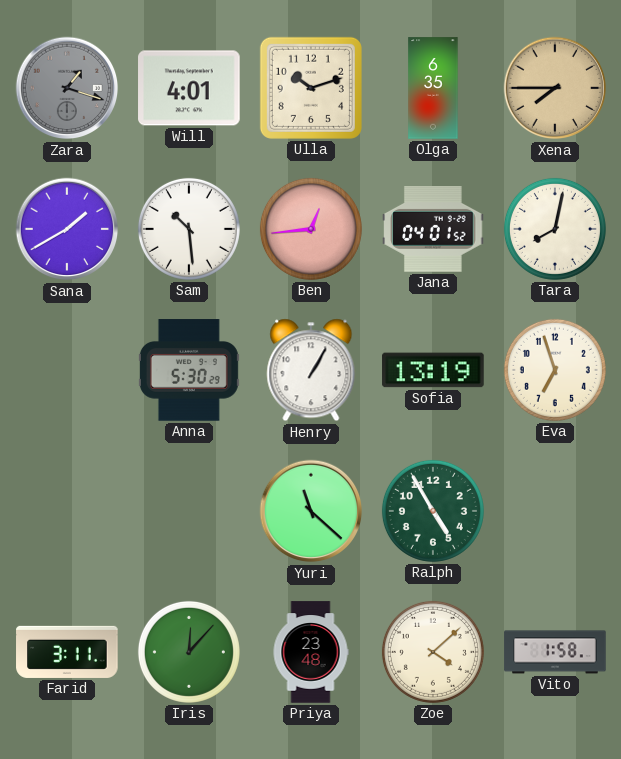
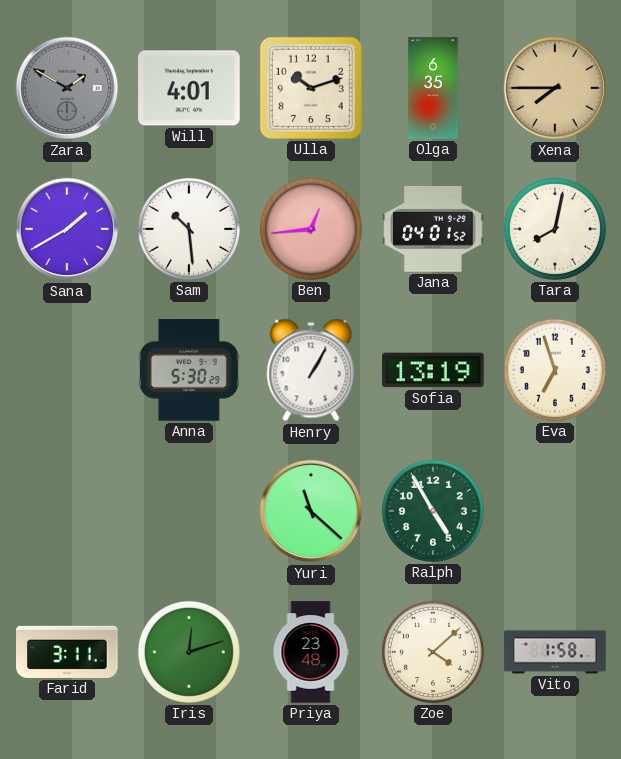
Zara: 1:18 -> 1:50 (67, 88)
Iris: 12:07 -> 12:12 (189, 652)
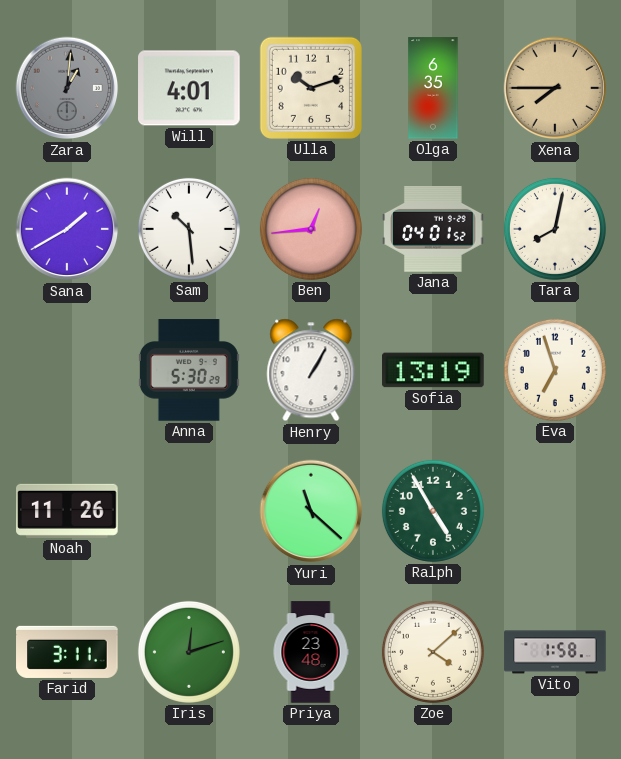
Zara: 1:50 -> 1:01 (67, 88)
Noah: none -> 11:26 (67, 511)
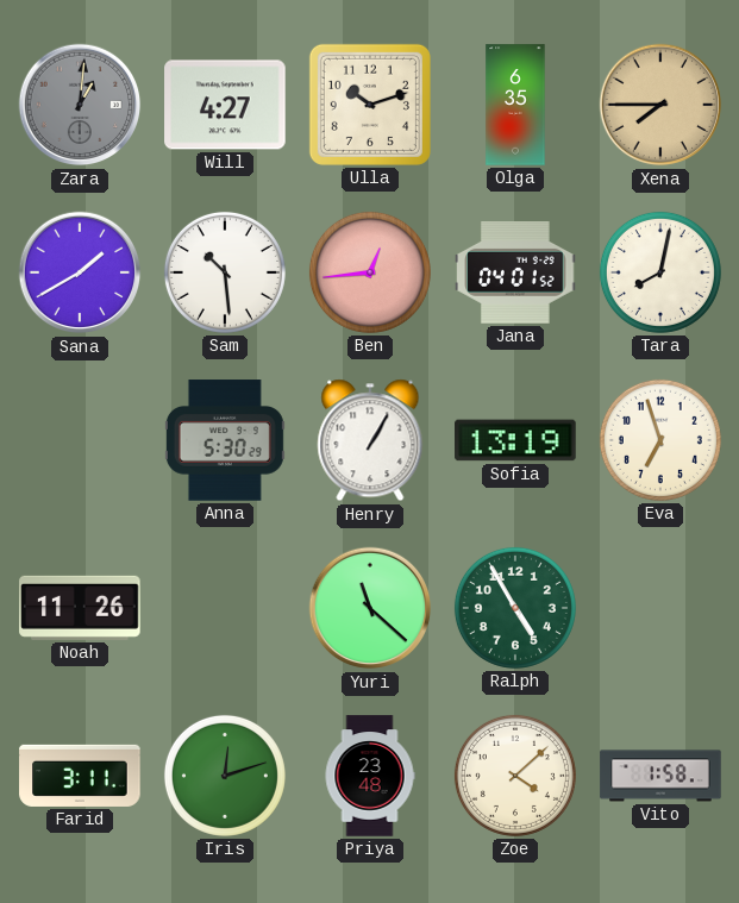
Will: 4:01 -> 4:27 (225, 105)
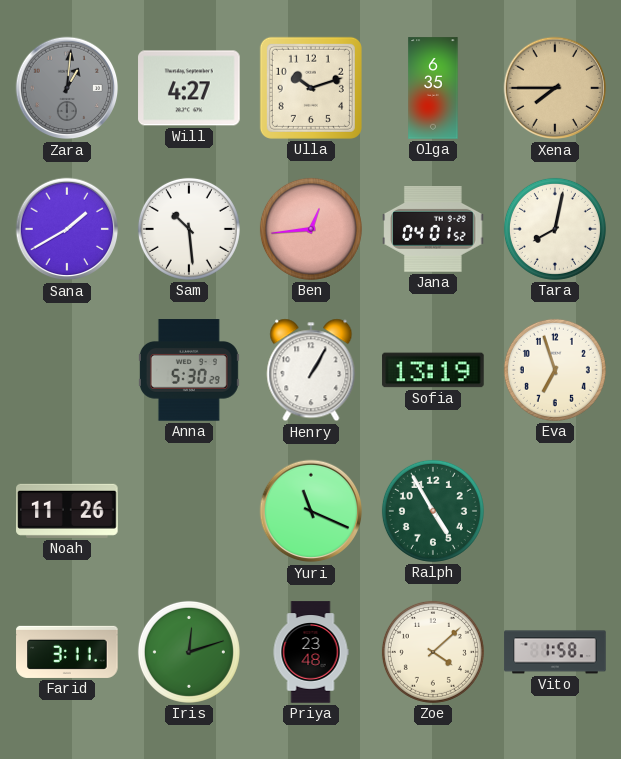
Yuri: 11:22 -> 11:19 (311, 511)
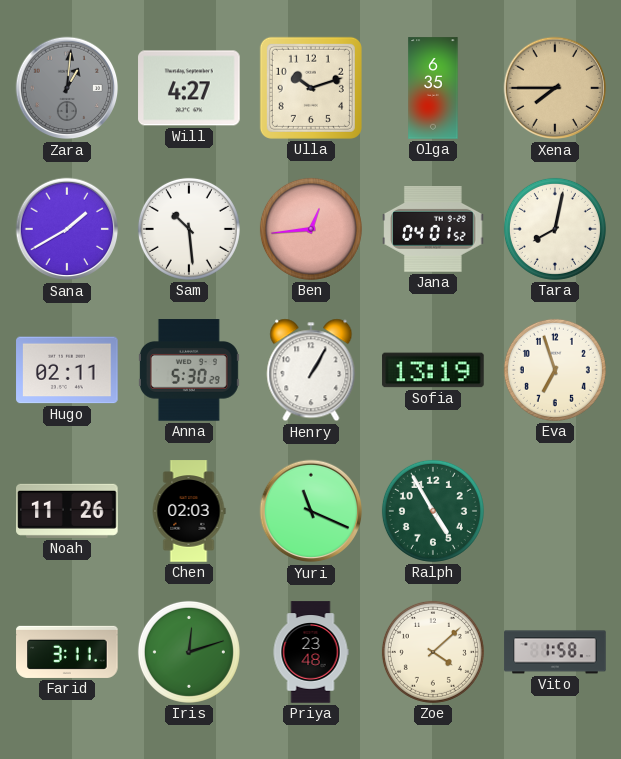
Hugo: none -> 02:11 (67, 370)
Chen: none -> 02:03 (189, 511)
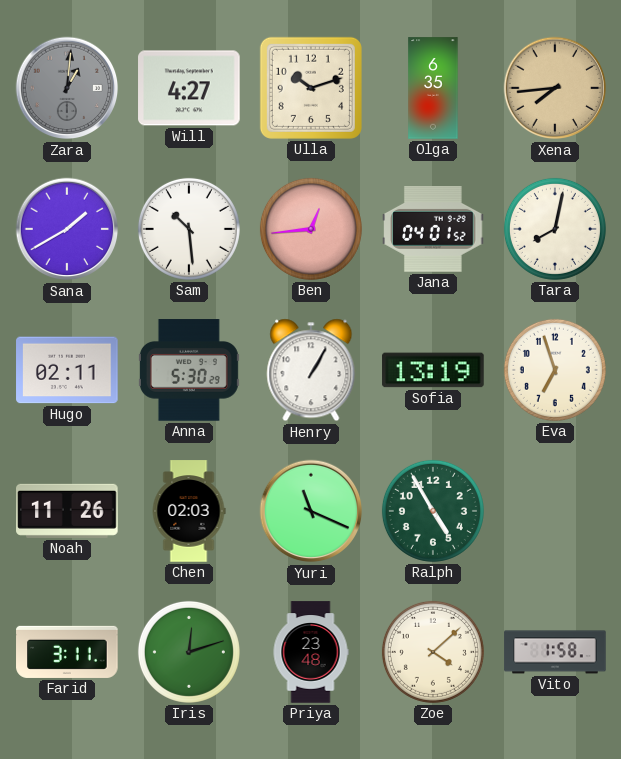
Xena: 7:45 -> 7:44 (555, 88)
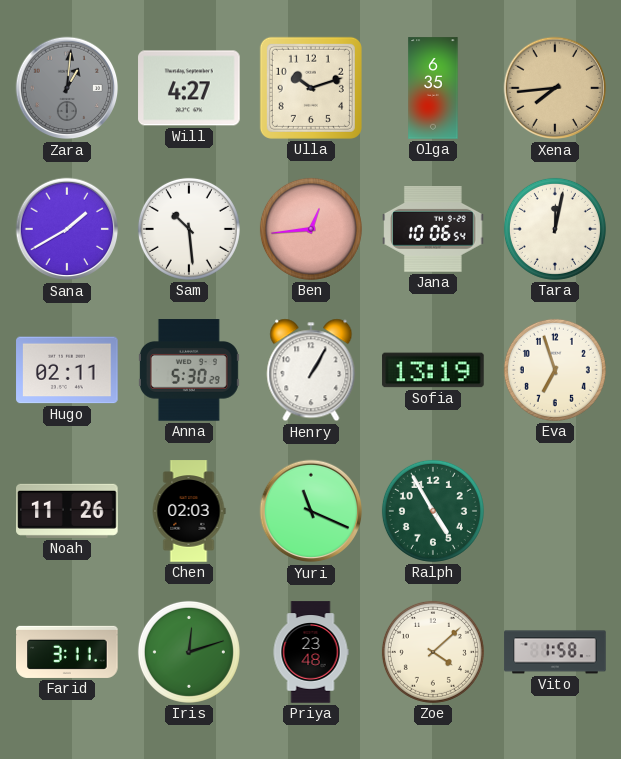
Jana: 04:01 -> 10:06 (433, 230)
Tara: 8:02 -> 12:02 (555, 229)
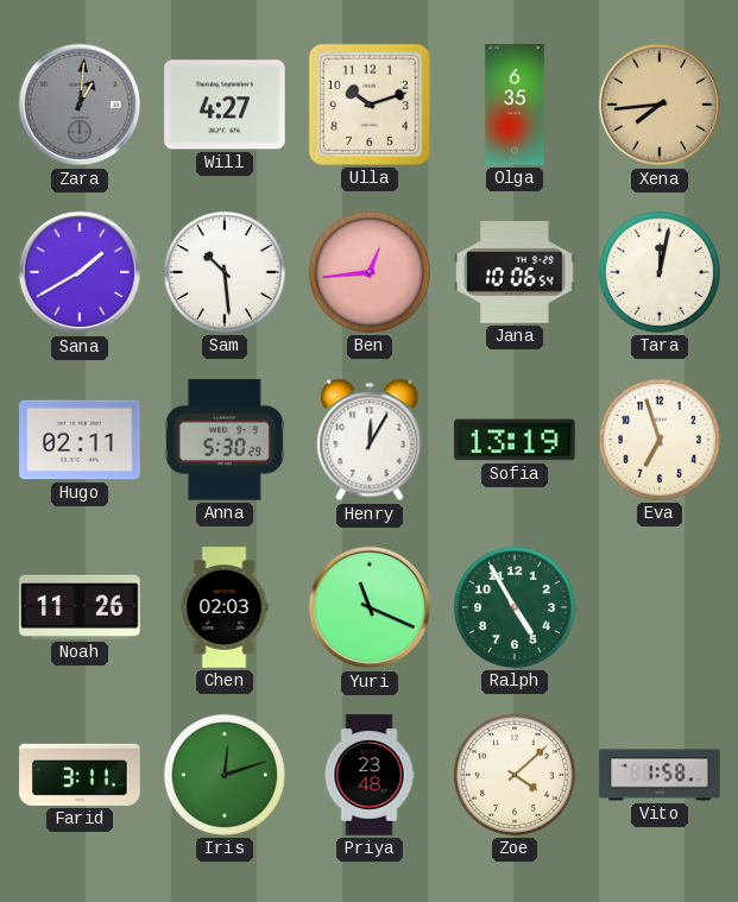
Henry: 1:05 -> 12:05 (370, 440)
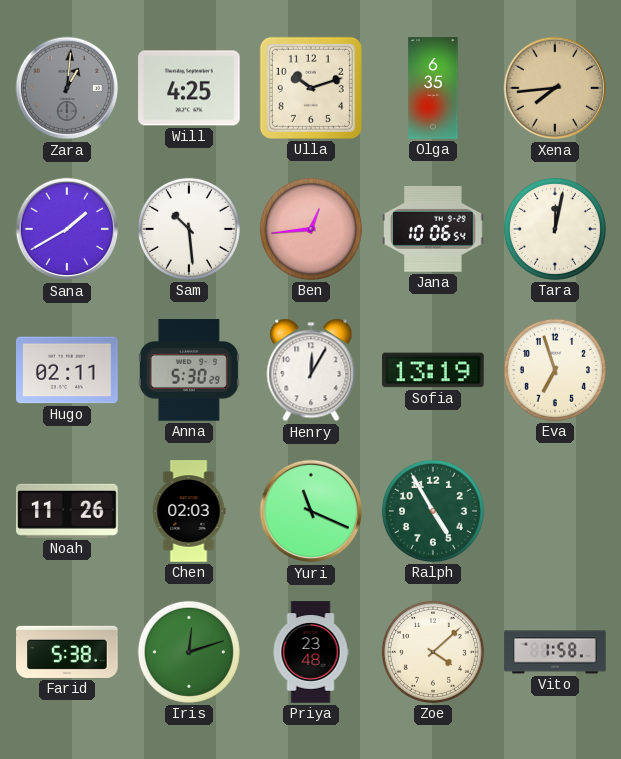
Will: 4:27 -> 4:25 (189, 88)
Farid: 3:11 -> 5:38 (67, 652)
